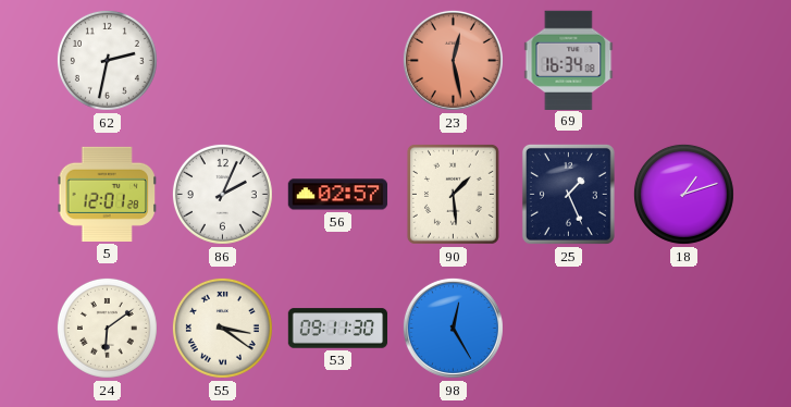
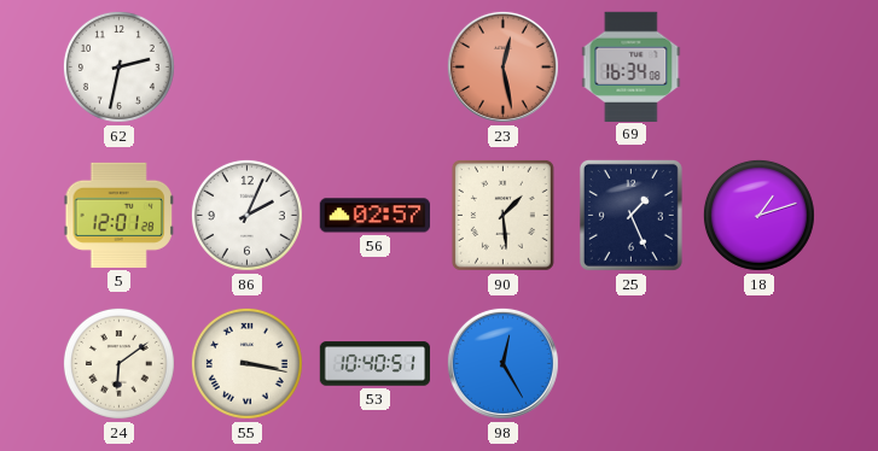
55: 3:21 -> 3:17 (246, 363)
53: 09:11 -> 10:40 (376, 364)
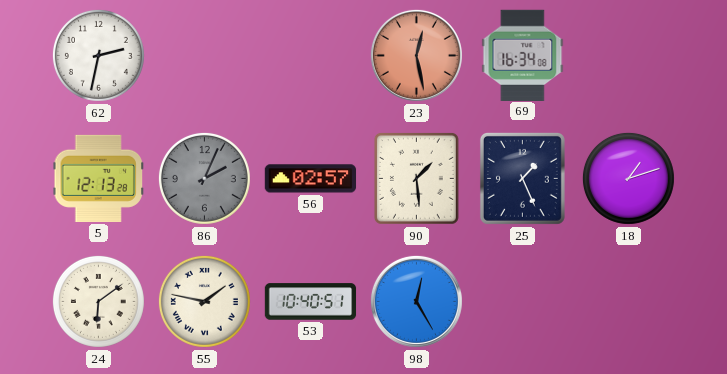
5: 12:01 -> 12:13 (98, 178)
86 dial: white -> grey (204, 178)
55: 3:17 -> 1:47 (204, 301)
